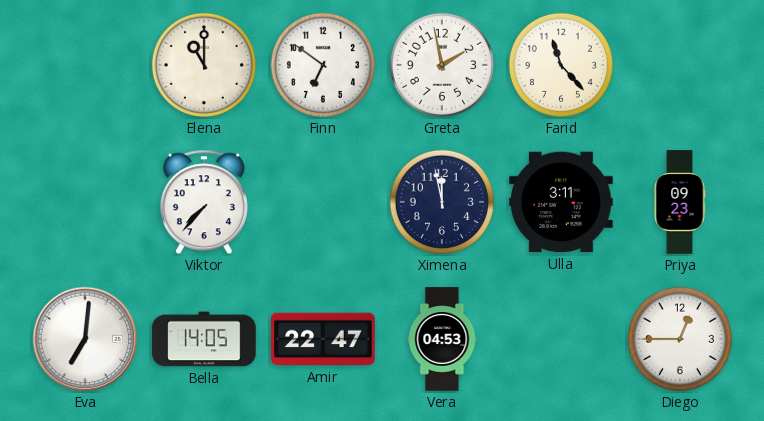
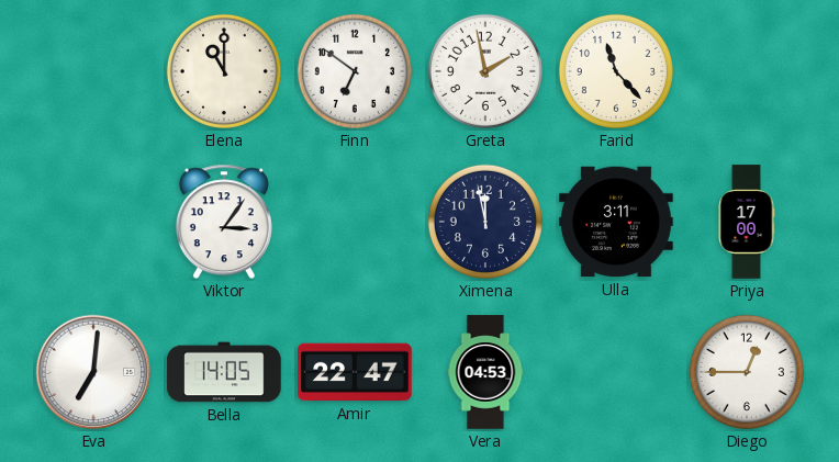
Viktor: 7:37 -> 3:06 (224, 222)
Priya: 09:23 -> 17:00 (747, 222)
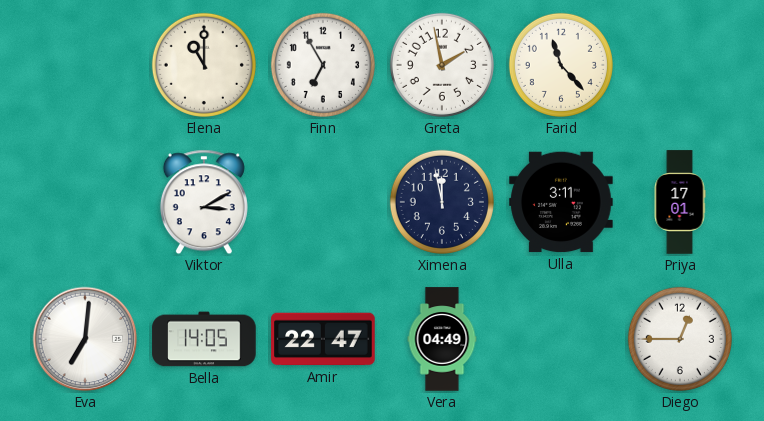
Finn: 6:51 -> 6:55 (323, 65)
Viktor: 3:06 -> 3:10 (204, 202)
Priya: 17:00 -> 17:01 (680, 202)
Vera: 04:53 -> 04:49 (442, 339)
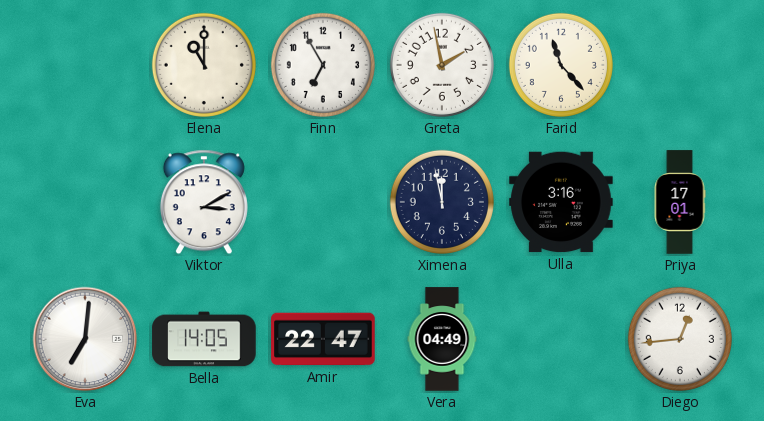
Ulla: 3:11 -> 3:16 (561, 202)
Diego: 12:45 -> 12:44 (680, 339)
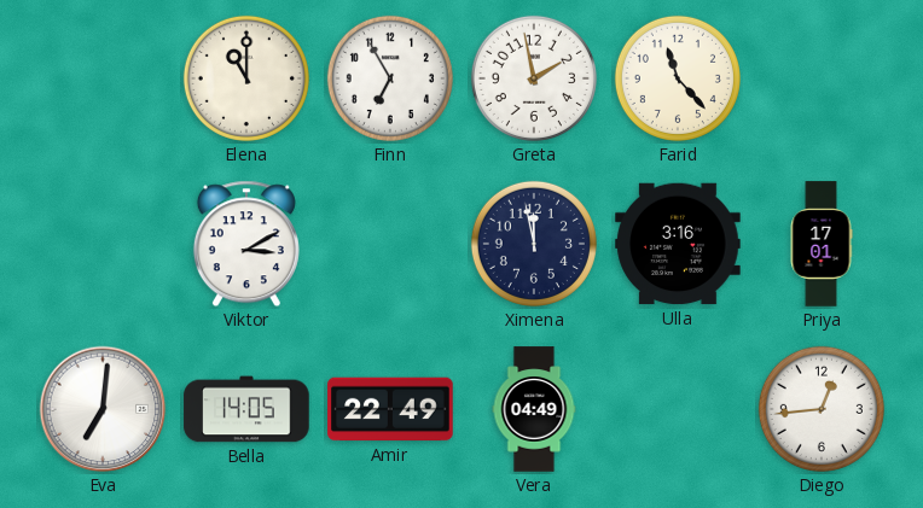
Amir: 22:47 -> 22:49 (390, 409)
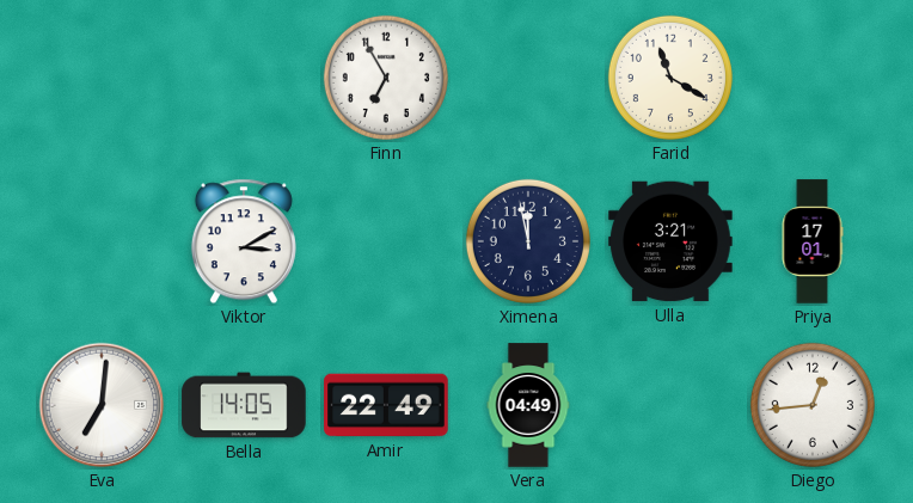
Elena: 11:00 -> none (246, 78)
Greta: 1:58 -> none (534, 78)
Farid: 11:23 -> 11:20 (670, 78)
Ulla: 3:16 -> 3:21 (670, 241)
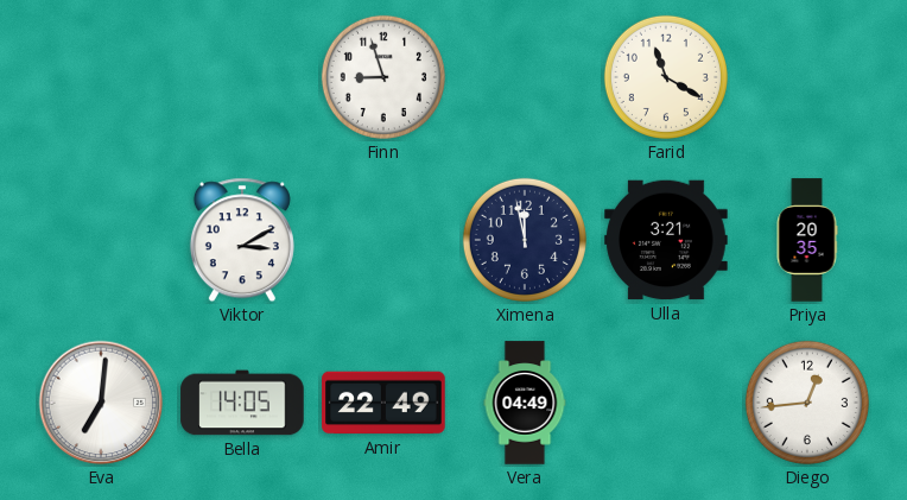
Finn: 6:55 -> 8:57 (383, 77)
Priya: 17:01 -> 20:35 (807, 240)
